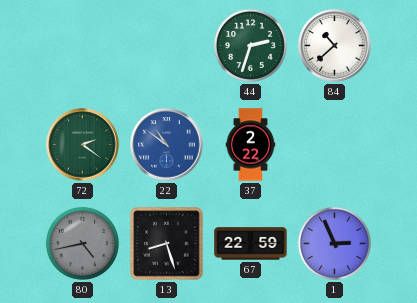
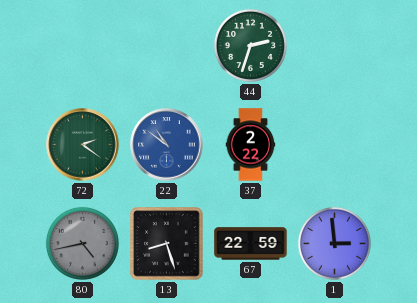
84: 10:38 -> none (335, 46)
1: 2:56 -> 2:59 (334, 243)
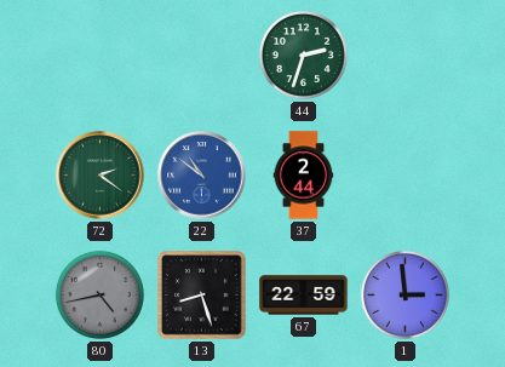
37: 2:22 -> 2:44 (304, 176)
